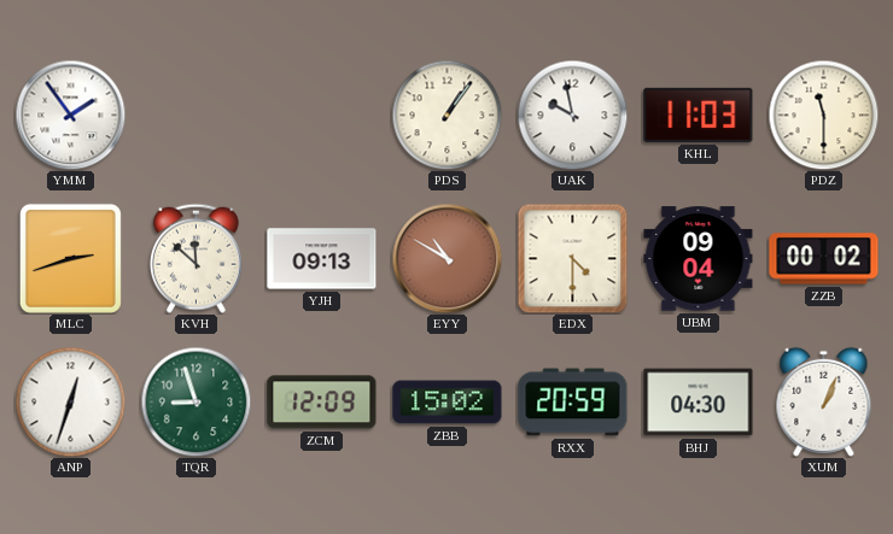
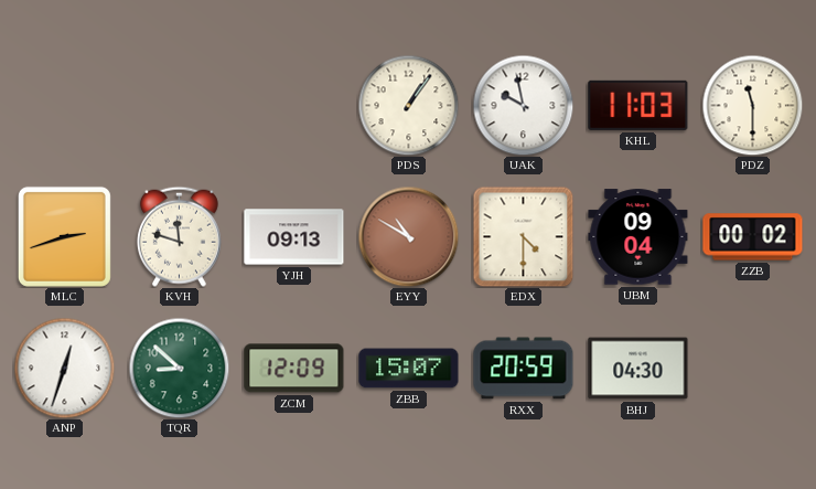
YMM: 1:54 -> none (70, 115)
KVH: 11:52 -> 11:48 (179, 236)
TQR: 8:57 -> 8:52 (179, 368)
ZBB: 15:02 -> 15:07 (409, 369)
XUM: 1:04 -> none (824, 401)
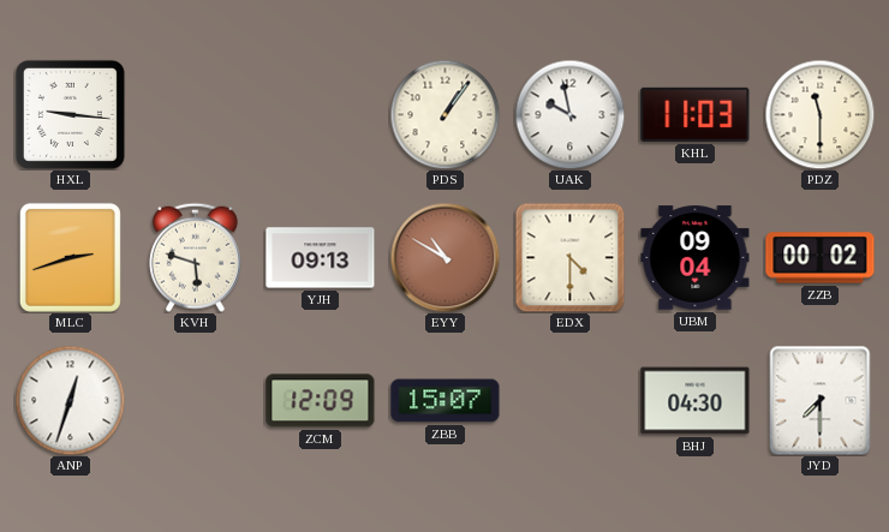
HXL: none -> 9:16 (70, 114)
KVH: 11:48 -> 5:48 (195, 257)
TQR: 8:52 -> none (179, 368)
RXX: 20:59 -> none (524, 369)
JYD: none -> 7:30 (821, 401)
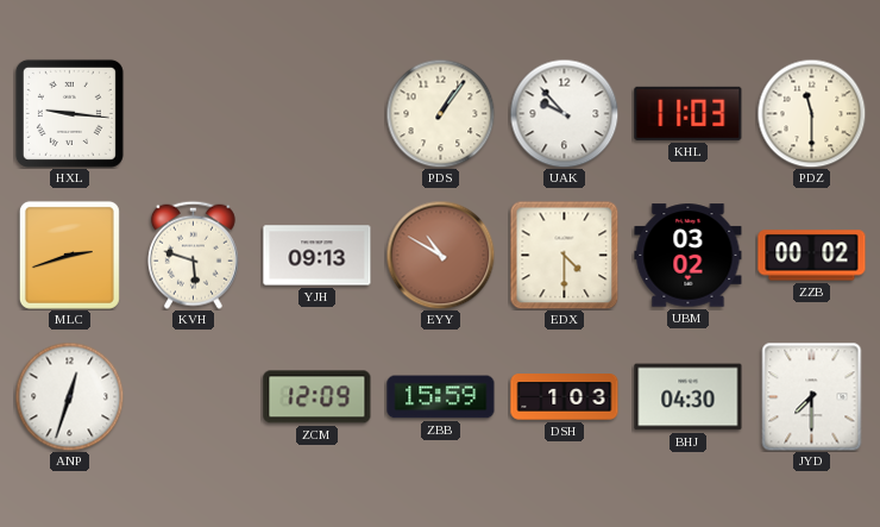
UAK: 9:58 -> 9:53 (564, 113)
UBM: 09:04 -> 03:02 (689, 256)
ZBB: 15:07 -> 15:59 (441, 397)
DSH: none -> 1:03 (565, 397)
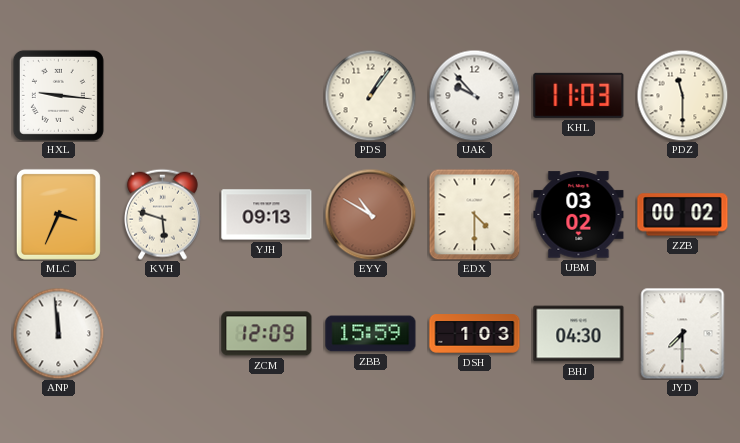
MLC: 2:42 -> 3:34 (58, 214)
ANP: 12:33 -> 11:59 (58, 333)
